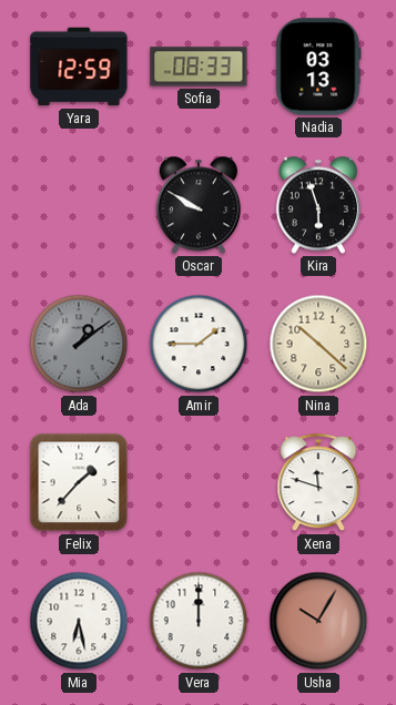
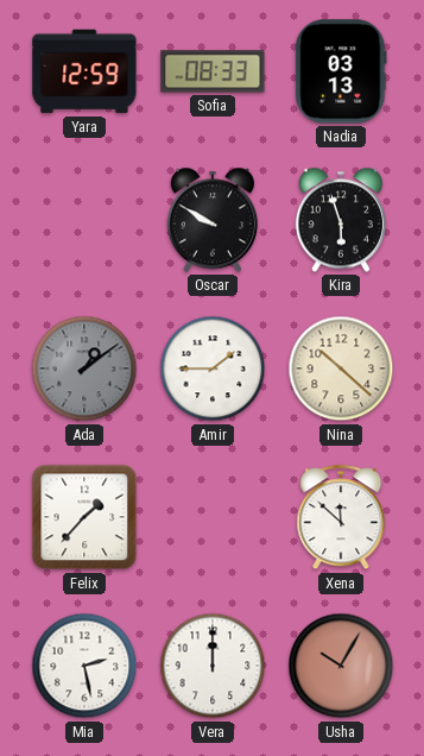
Xena: 11:48 -> 11:52 (341, 518)
Mia: 6:28 -> 2:28 (84, 666)
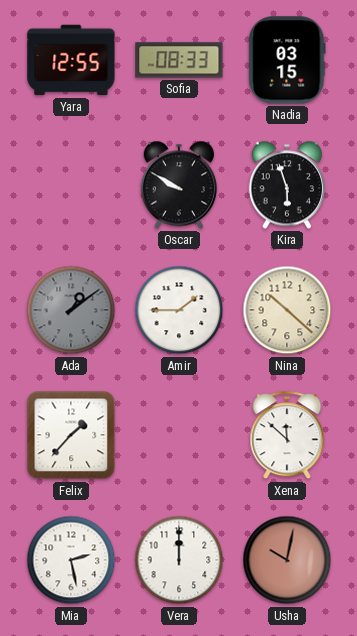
Yara: 12:59 -> 12:55 (71, 60)
Nadia: 03:13 -> 03:15 (287, 60)
Usha: 10:05 -> 10:02 (287, 560)
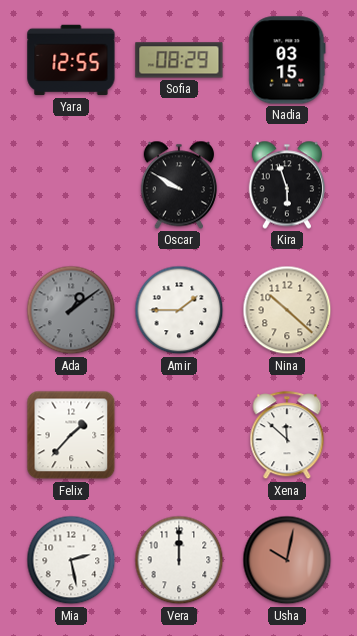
Sofia: 08:33 -> 08:29 (179, 60)
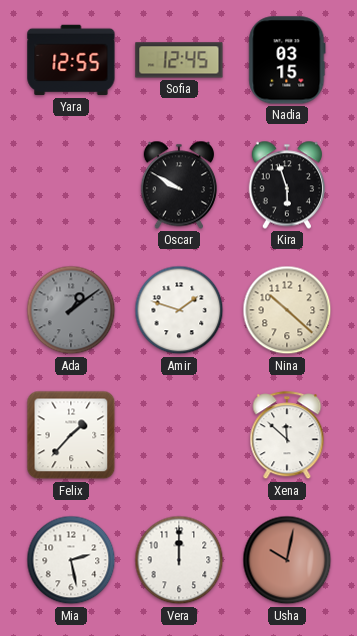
Sofia: 08:29 -> 12:45 (179, 60)
Amir: 1:45 -> 1:48 (179, 310)
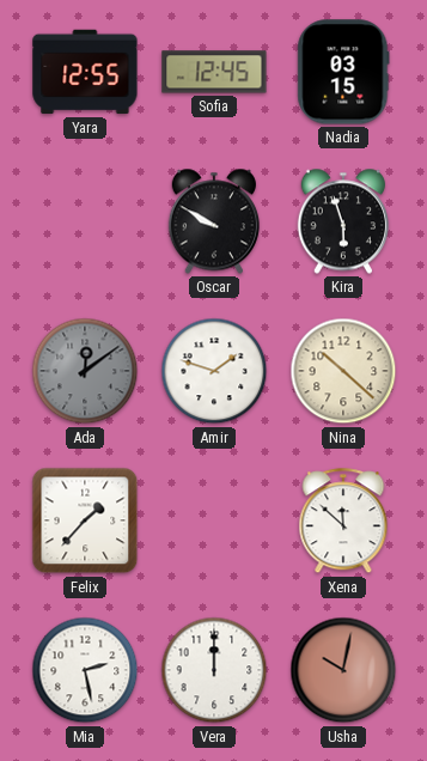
Ada: 1:09 -> 12:09 (85, 371)
